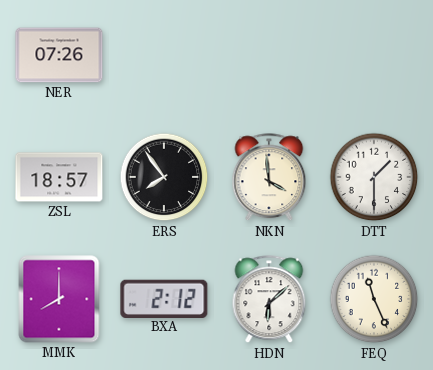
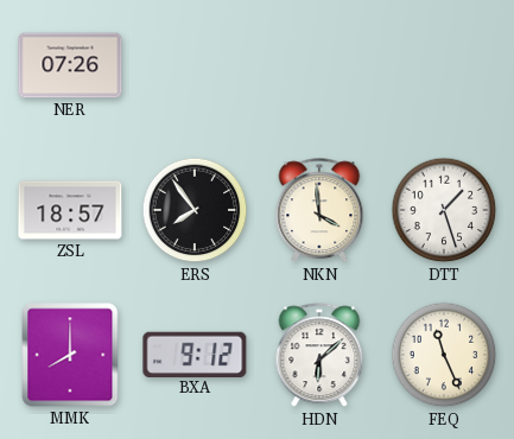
DTT: 1:30 -> 1:27 (444, 210)
BXA: 2:12 -> 9:12 (195, 354)
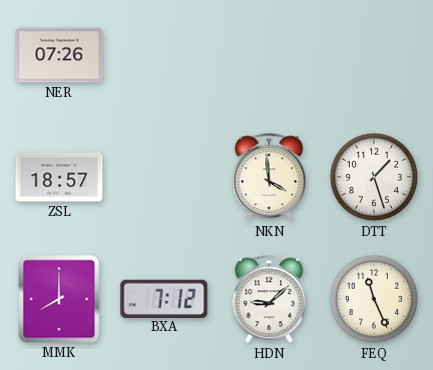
ERS: 7:54 -> none (195, 210)
BXA: 9:12 -> 7:12 (164, 298)
HDN: 6:08 -> 9:08 (269, 300)
